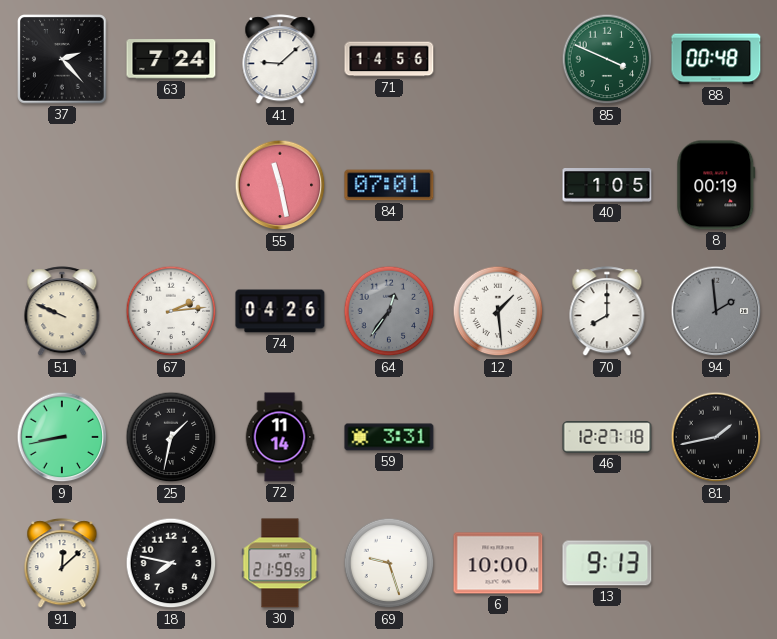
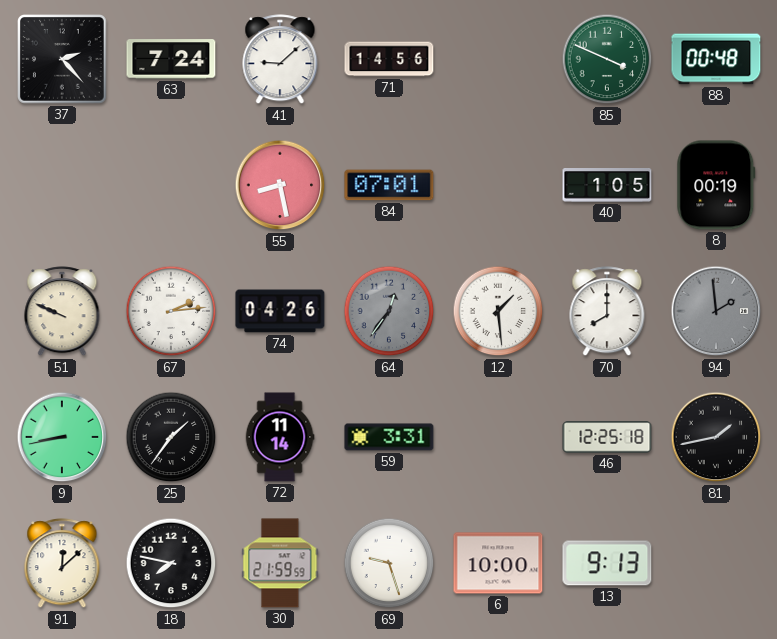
55: 11:28 -> 8:28 (280, 185)
25: 1:32 -> 1:36 (171, 437)
46: 12:27 -> 12:25 (607, 437)
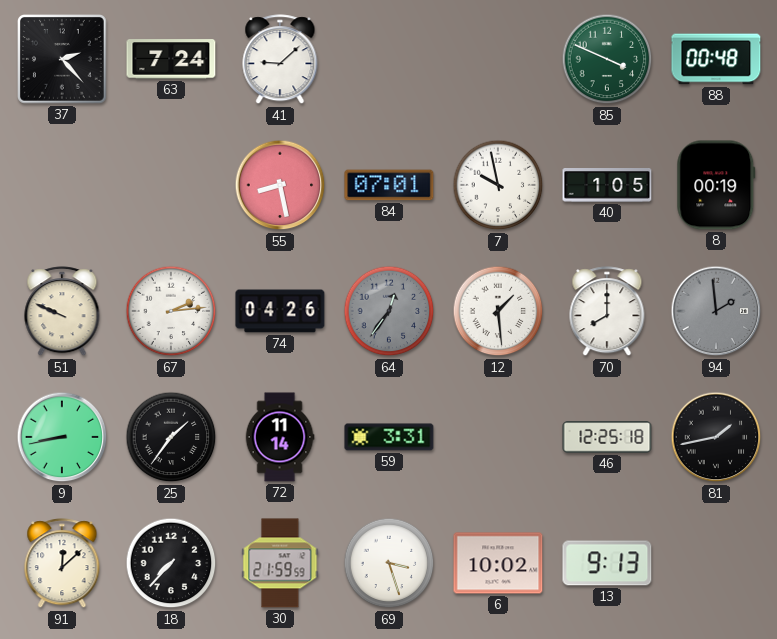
71: 14:56 -> none (389, 59)
7: none -> 9:58 (498, 185)
18: 7:47 -> 7:37 (171, 563)
69: 9:27 -> 3:27 (389, 563)
6: 10:00 -> 10:02 (498, 563)
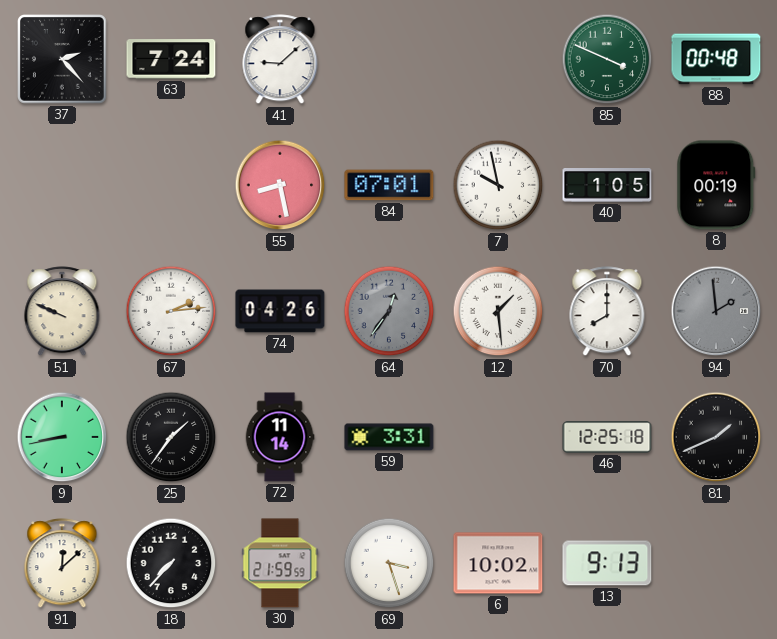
81: 1:43 -> 1:41 (716, 437)
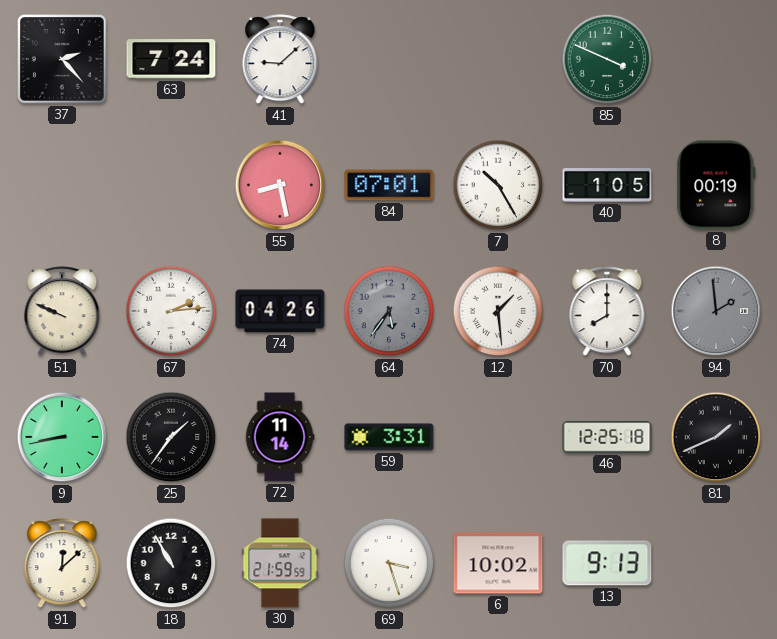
88: 00:48 -> none (716, 59)
7: 9:58 -> 10:25 (498, 185)
64: 12:36 -> 5:36 (389, 311)
18: 7:37 -> 10:55 (171, 563)
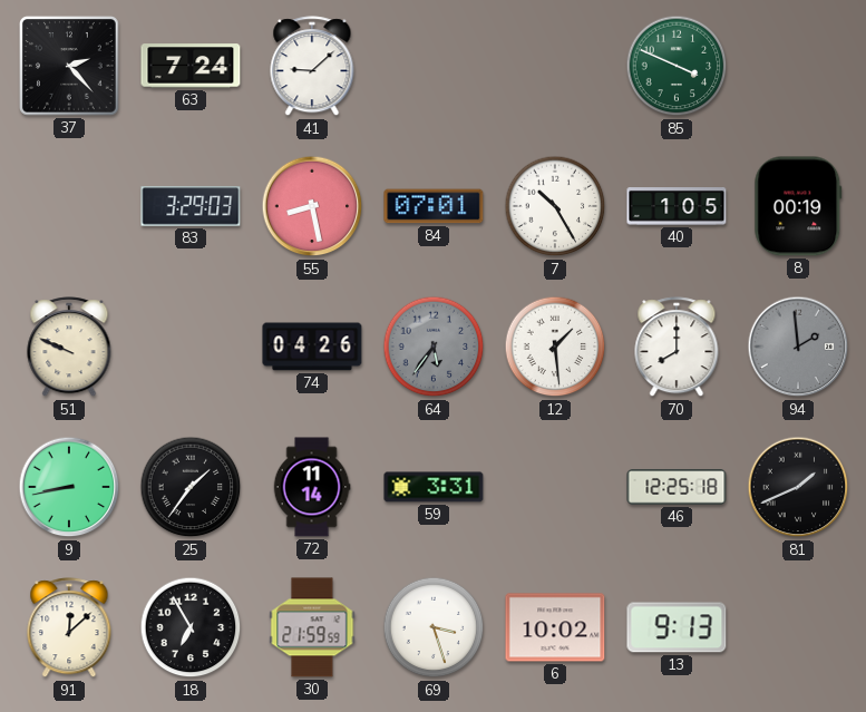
83: none -> 3:29 (191, 206)
67: 2:14 -> none (171, 311)
18: 10:55 -> 6:55 (191, 627)
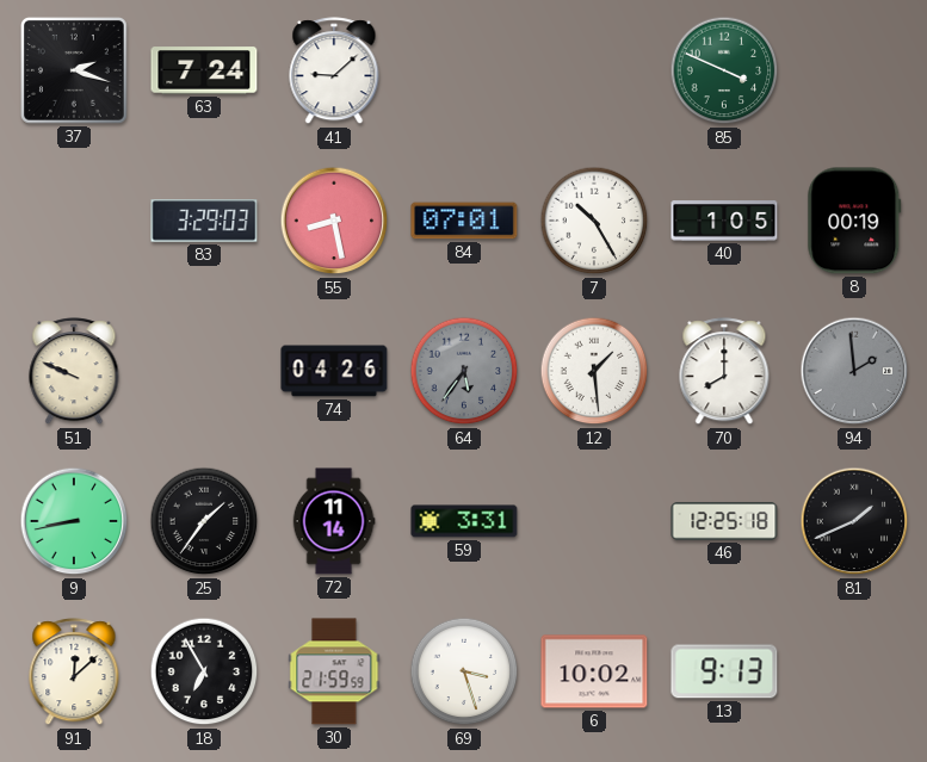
37: 2:23 -> 2:18 (75, 72)
